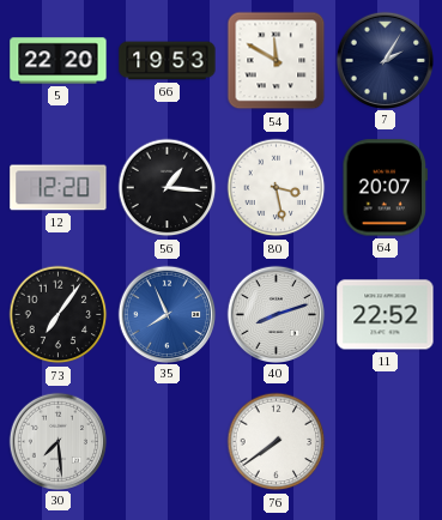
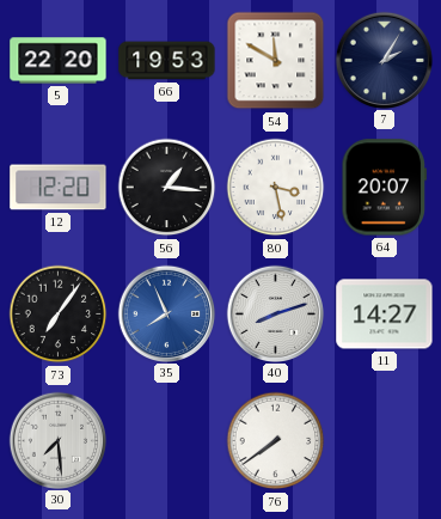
11: 22:52 -> 14:27 (385, 315)
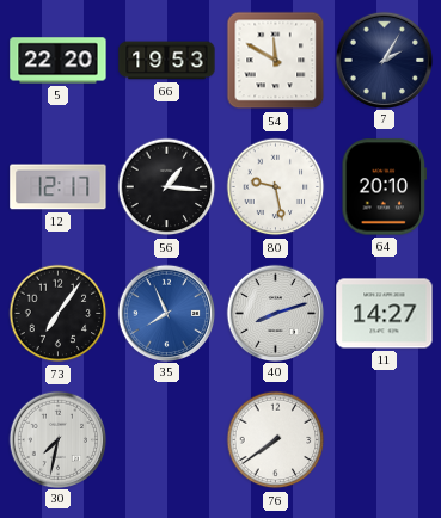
12: 12:20 -> 12:17 (59, 187)
80: 3:28 -> 9:28 (276, 187)
64: 20:07 -> 20:10 (385, 187)
30: 7:29 -> 7:32 (57, 439)
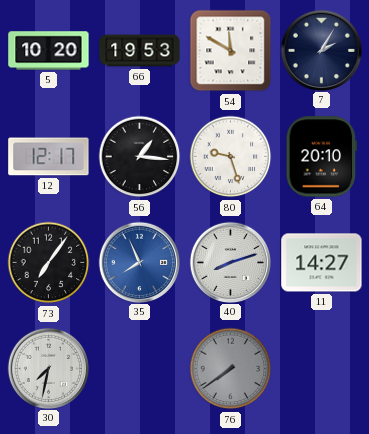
5: 22:20 -> 10:20 (49, 51)
80: 9:28 -> 9:27 (231, 157)
76 dial: white -> grey (231, 369)
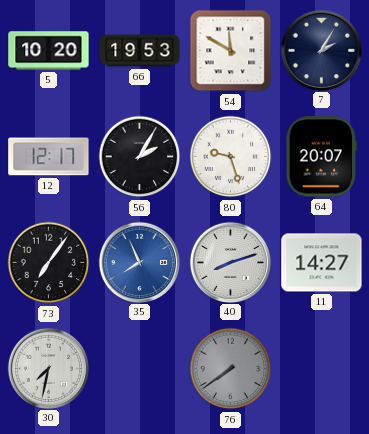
56: 1:16 -> 2:05 (140, 157)
64: 20:10 -> 20:07 (322, 157)
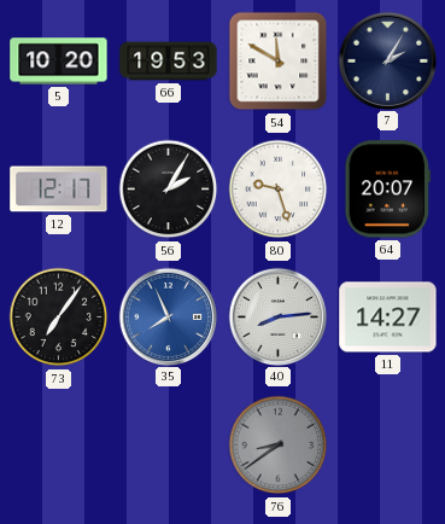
40: 8:12 -> 8:14 (277, 316)
30: 7:32 -> none (48, 368)
76: 7:39 -> 8:39 (279, 446)
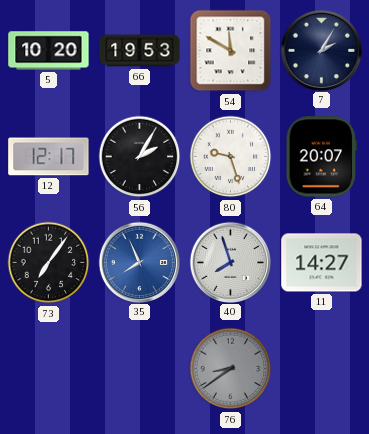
40: 8:14 -> 7:57 (230, 262)
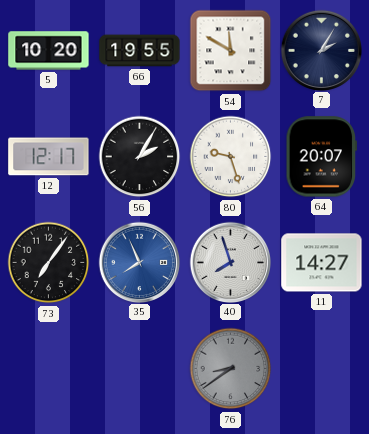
66: 19:53 -> 19:55 (140, 51)
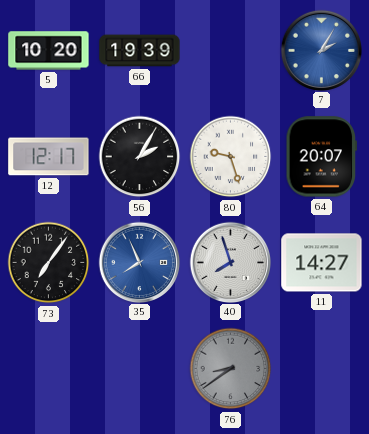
66: 19:55 -> 19:39 (140, 51)
54: 11:50 -> none (231, 51)
7 dial: navy -> blue (321, 50)
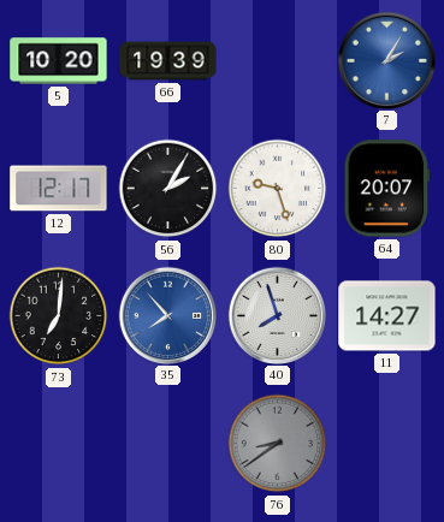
73: 7:06 -> 7:01 (59, 316)
35: 7:56 -> 7:53 (167, 315)
